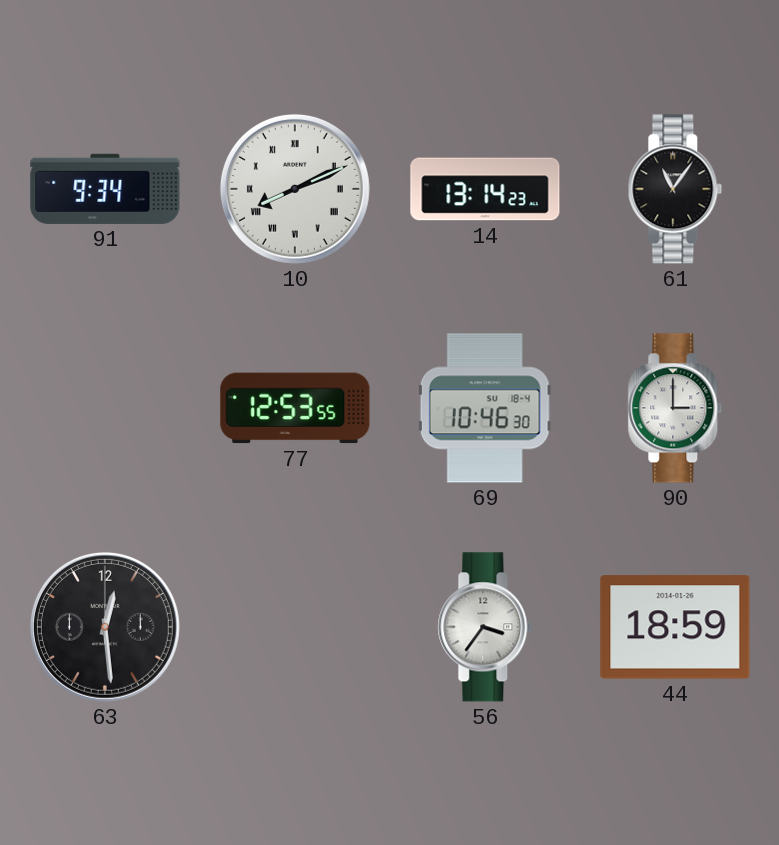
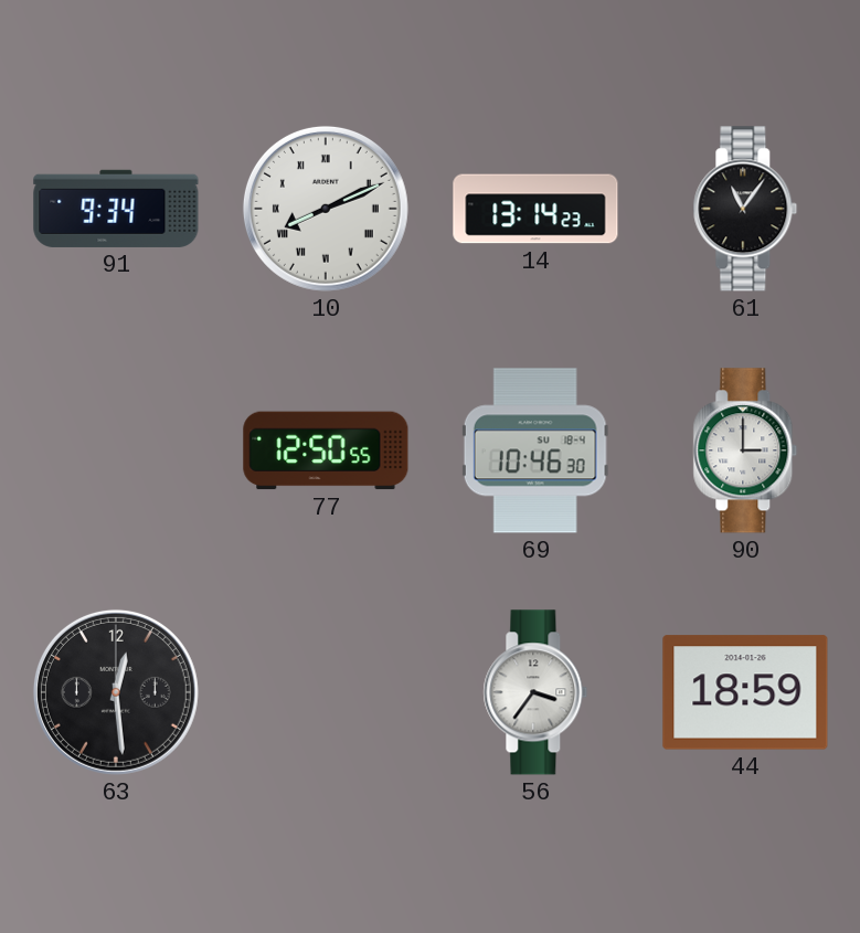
77: 12:53 -> 12:50 (326, 450)
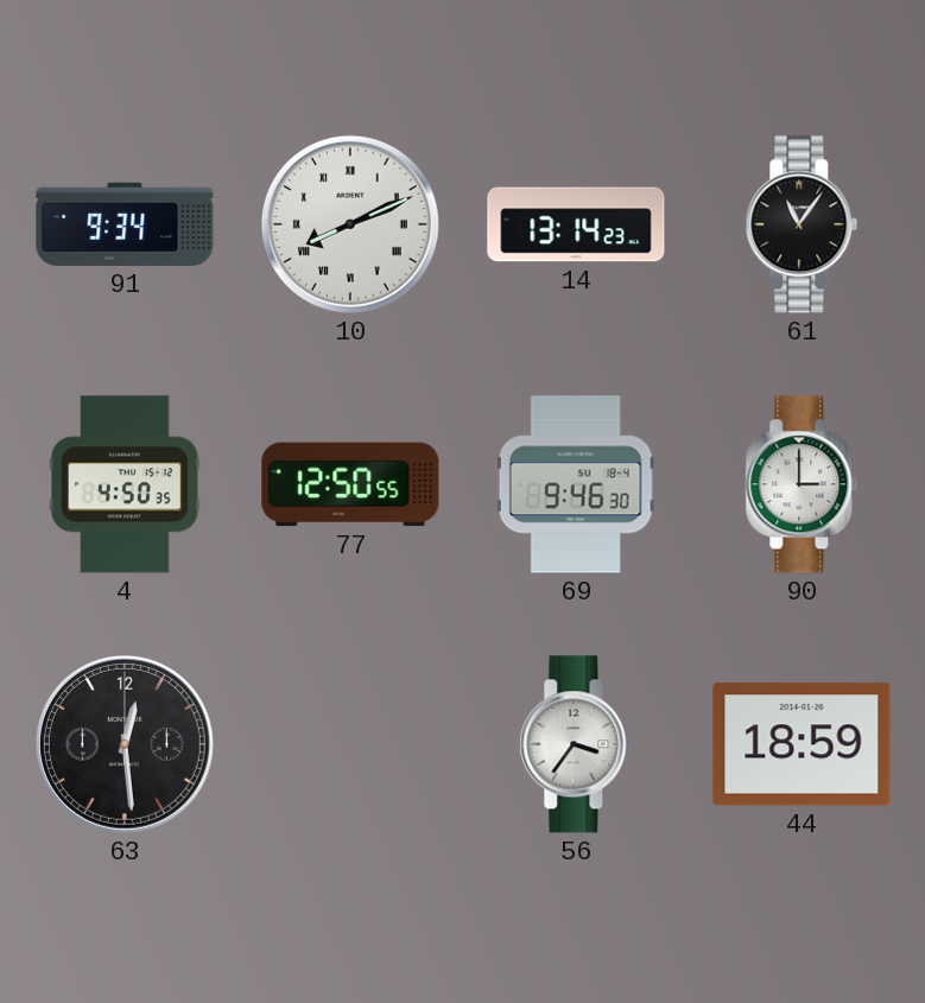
4: none -> 4:50 (126, 484)
69: 10:46 -> 9:46 (576, 484)
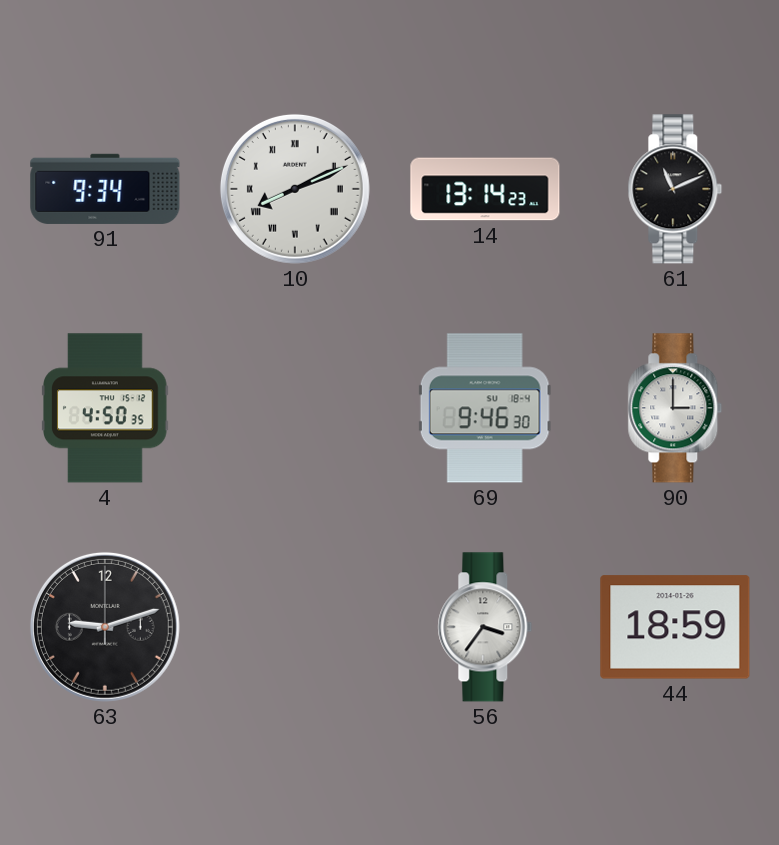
61: 11:06 -> 11:11 (675, 189)
77: 12:50 -> none (350, 484)
63: 12:29 -> 9:12 (105, 627)
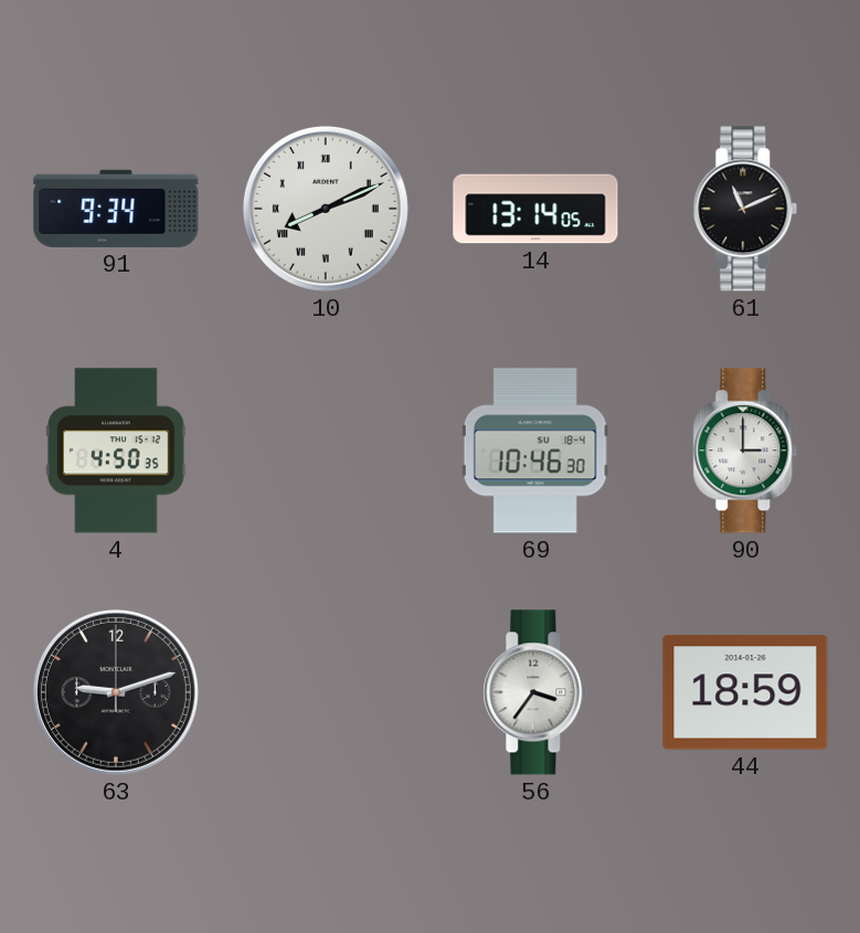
14: 13:14:23 -> 13:14:05 (535, 209)
69: 9:46 -> 10:46 (535, 450)
